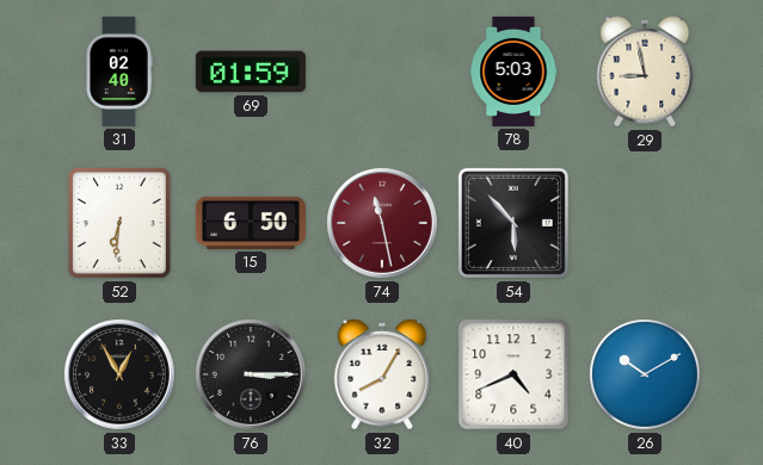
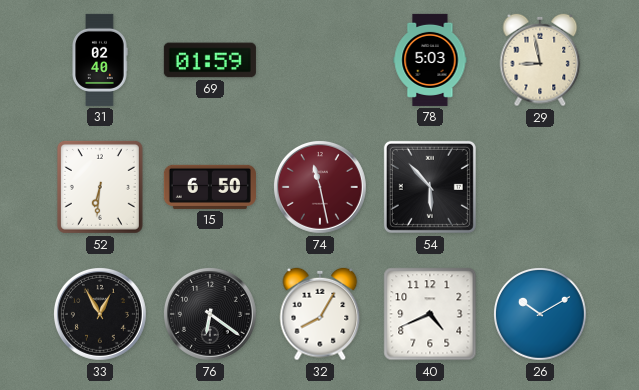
76: 3:15 -> 6:21 (210, 314)
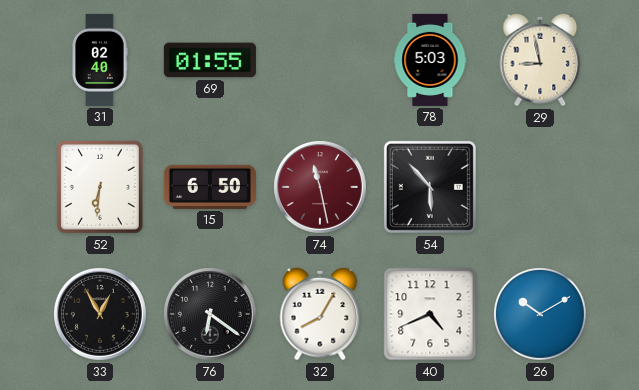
69: 01:59 -> 01:55 (210, 60)
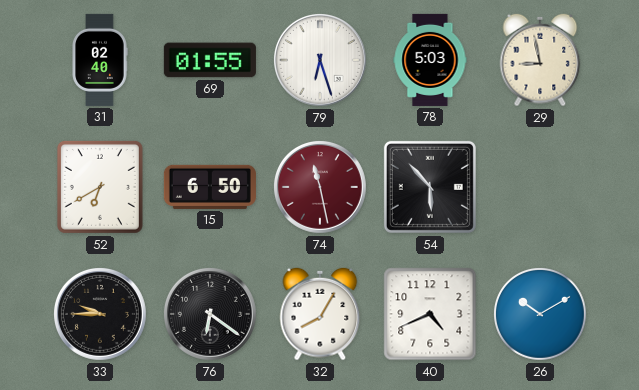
79: none -> 6:27 (320, 60)
52: 6:31 -> 6:40 (100, 187)
33: 12:55 -> 9:45 (100, 314)
